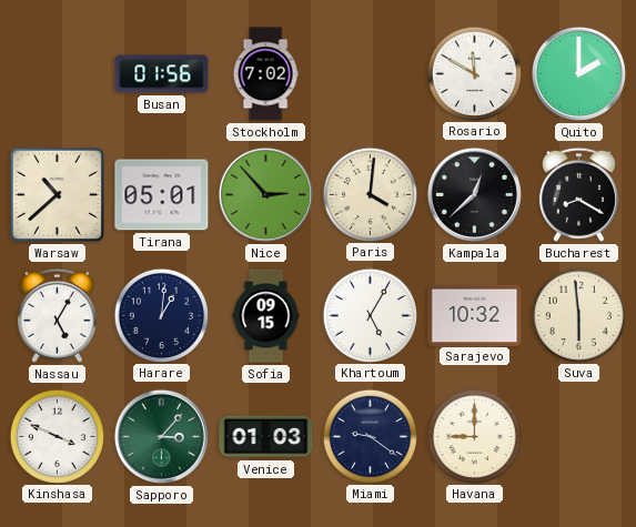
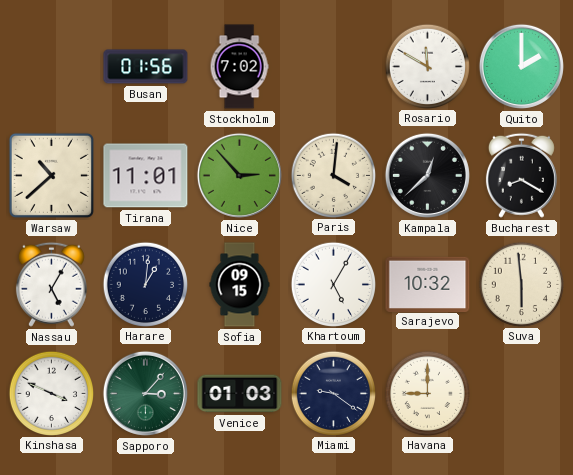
Tirana: 05:01 -> 11:01 (146, 176)
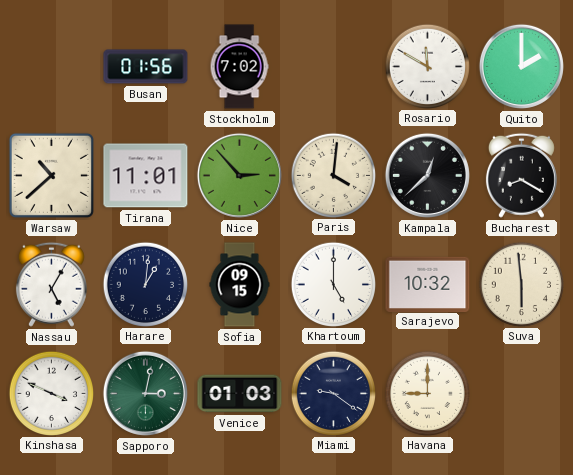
Khartoum: 5:05 -> 5:00 (333, 284)
Sapporo: 3:07 -> 3:02 (145, 393)
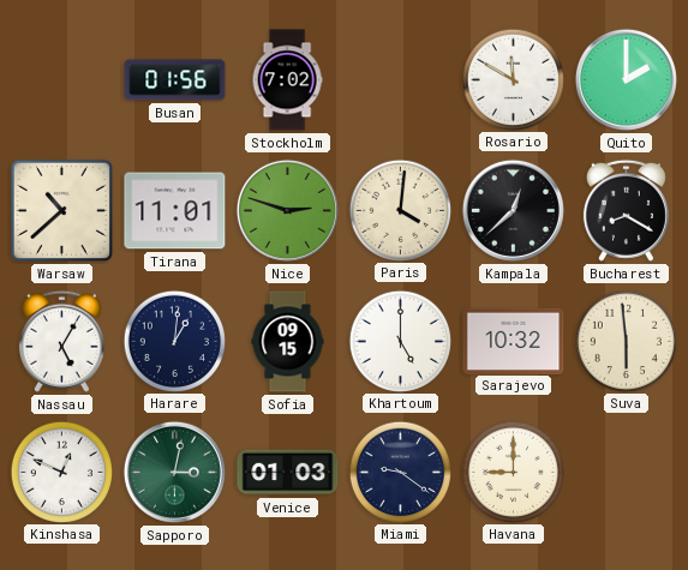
Nice: 2:53 -> 2:48 (287, 210)
Kinshasa: 3:49 -> 12:49 (61, 472)
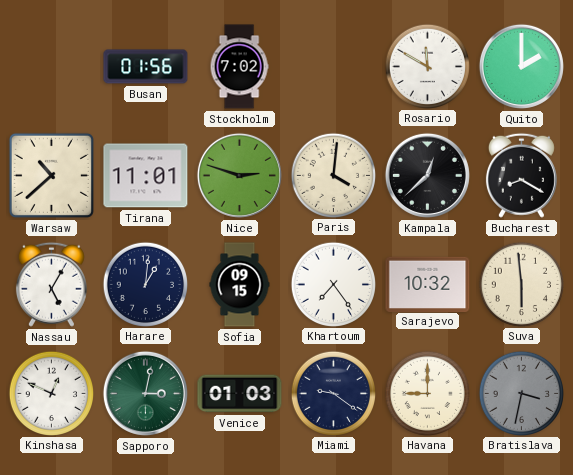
Khartoum: 5:00 -> 7:24 (333, 284)
Bratislava: none -> 3:32 (521, 393)
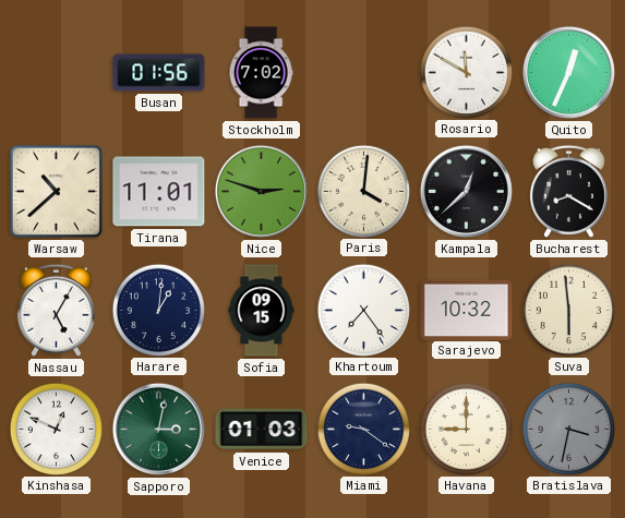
Quito: 2:00 -> 12:34 (568, 72)
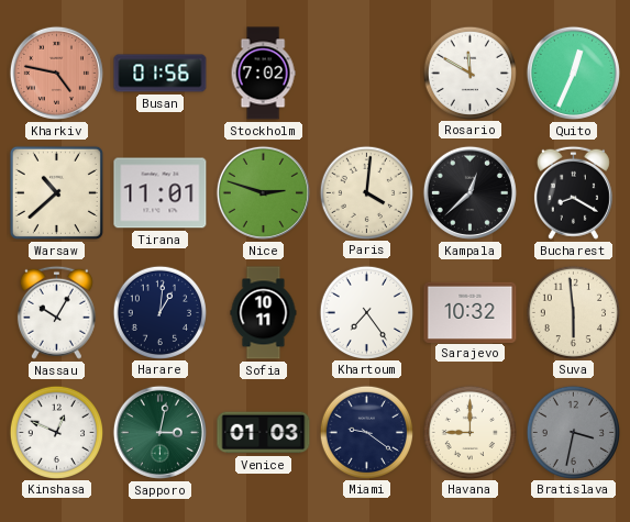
Kharkiv: none -> 4:47 (56, 73)
Nassau: 5:05 -> 10:05 (56, 312)
Sofia: 09:15 -> 10:11 (264, 313)
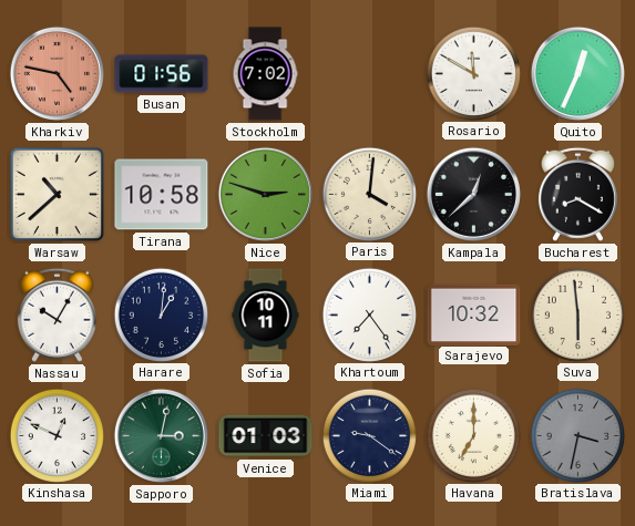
Tirana: 11:01 -> 10:58 (162, 195)
Havana: 9:00 -> 7:00 (473, 435)
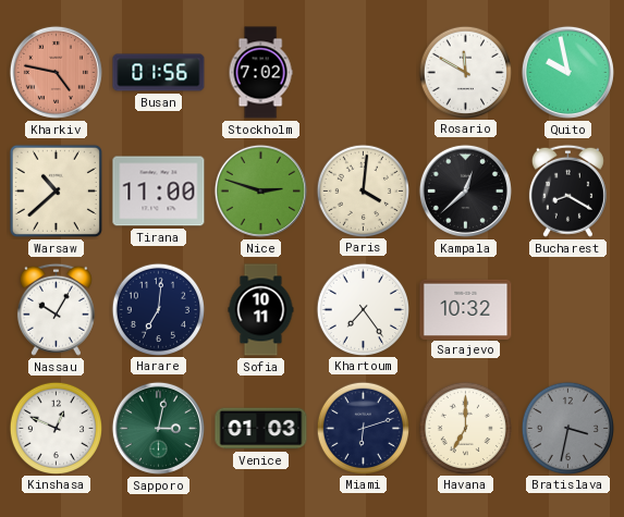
Quito: 12:34 -> 9:58 (567, 72)
Tirana: 10:58 -> 11:00 (159, 192)
Harare: 1:01 -> 7:01 (158, 309)
Suva: 5:59 -> none (577, 314)
Miami: 9:21 -> 6:12 (363, 428)
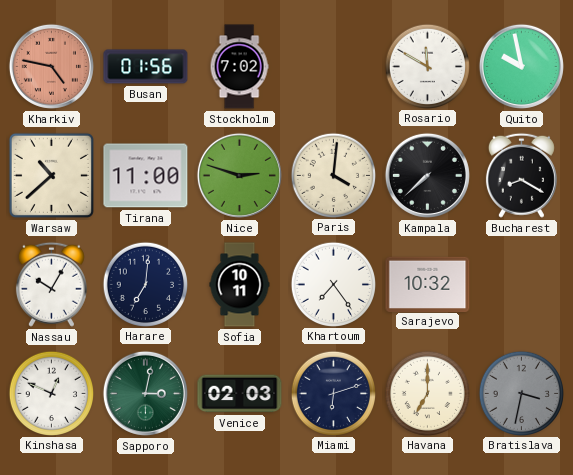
Kampala: 12:38 -> 7:38 (427, 175)
Venice: 01:03 -> 02:03 (240, 394)
